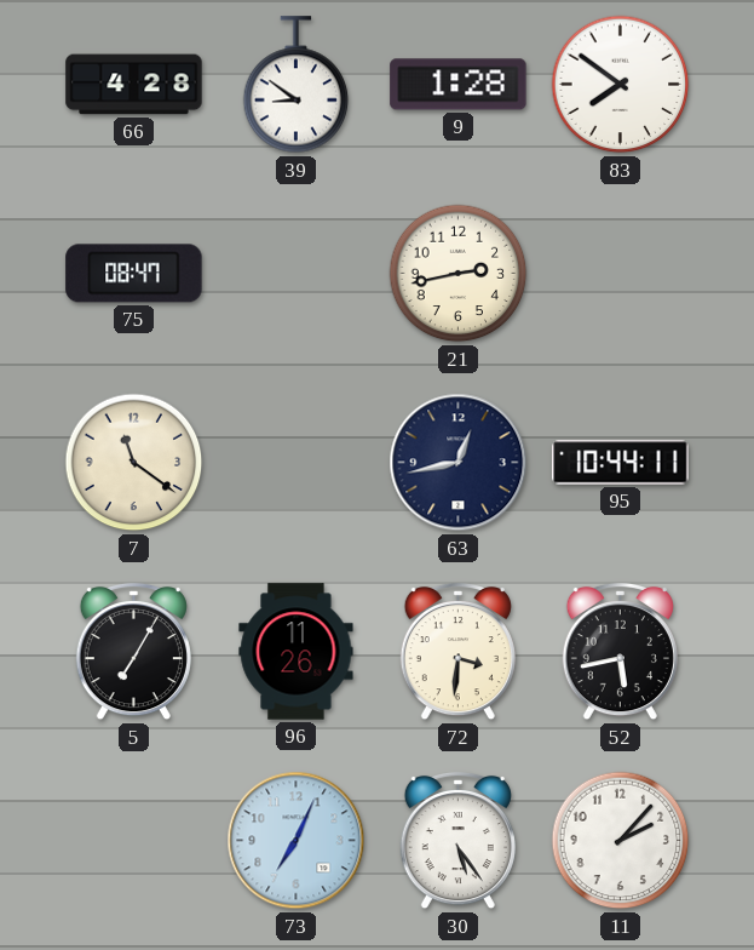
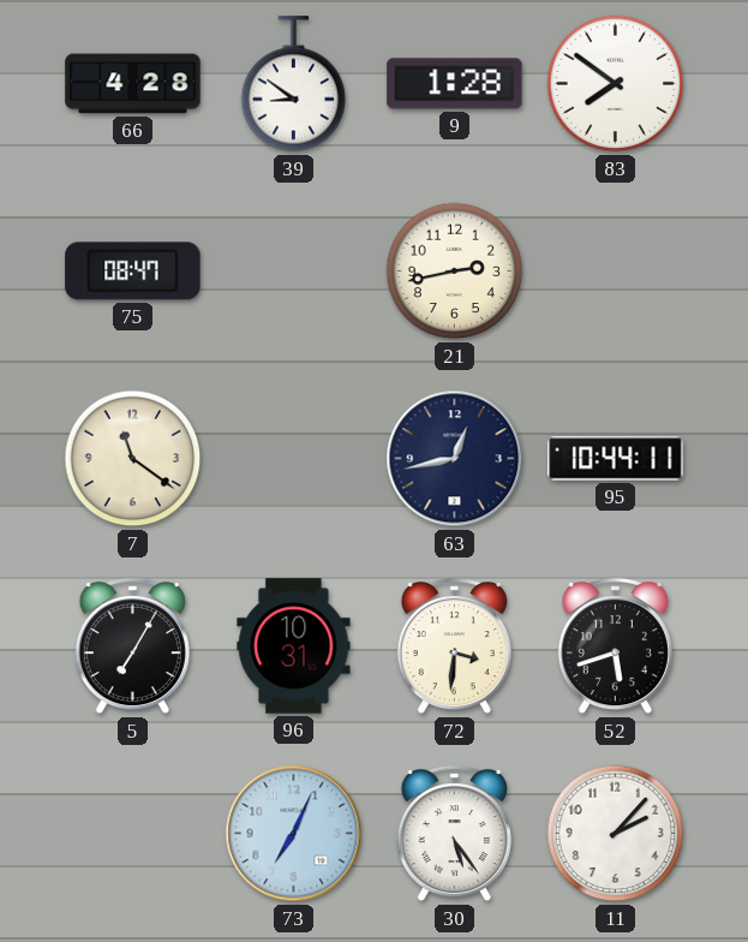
96: 11:26 -> 10:31 (294, 646)
52: 5:43 -> 5:42 (615, 646)
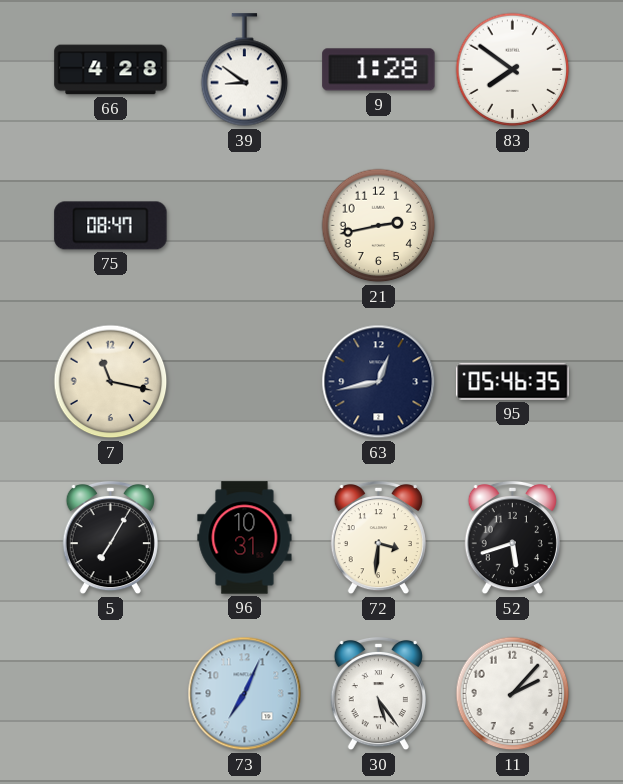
7: 11:21 -> 11:17 (111, 382)
95: 10:44 -> 05:46 (513, 382)
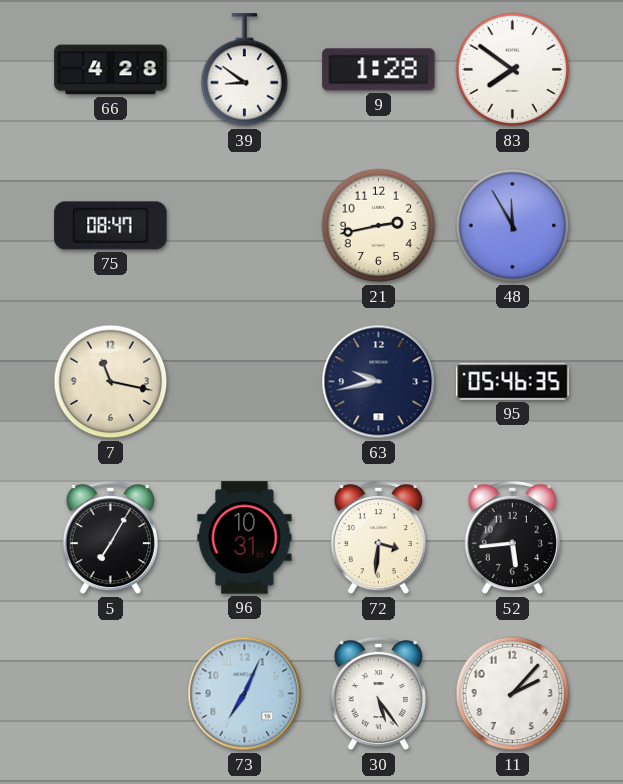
48: none -> 11:55 (513, 226)
63: 12:43 -> 9:43 (379, 382)
52: 5:42 -> 5:44 (512, 538)
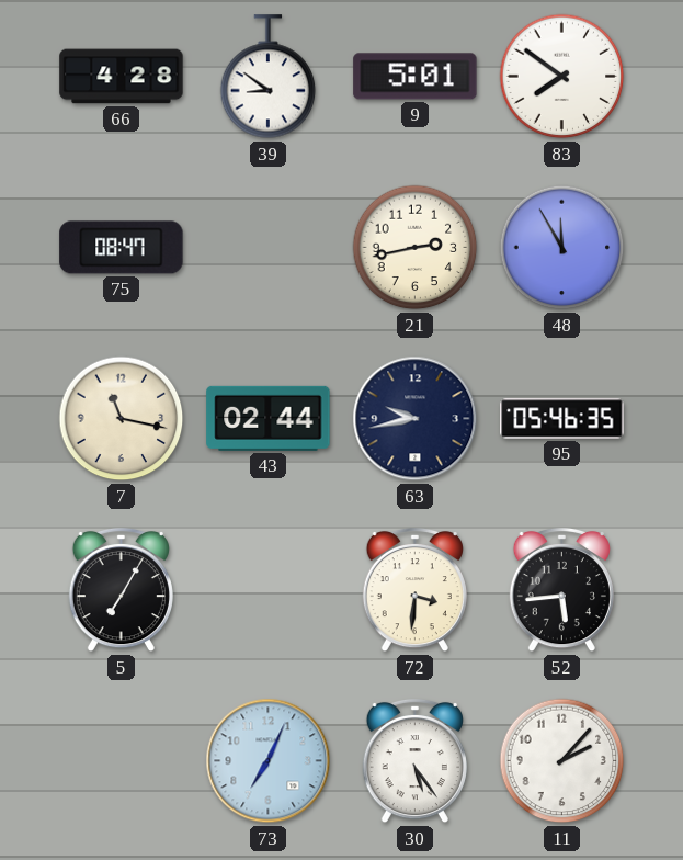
9: 1:28 -> 5:01 (416, 77)
43: none -> 02:44 (269, 418)
96: 10:31 -> none (245, 538)
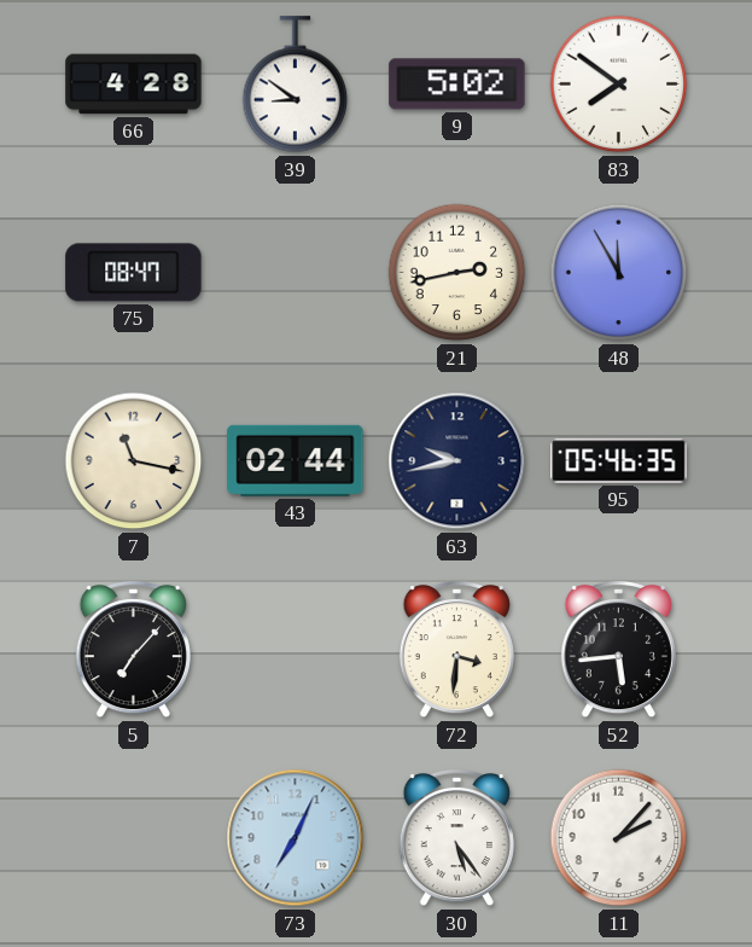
9: 5:01 -> 5:02 (457, 85)
5: 7:05 -> 7:07 (133, 650)
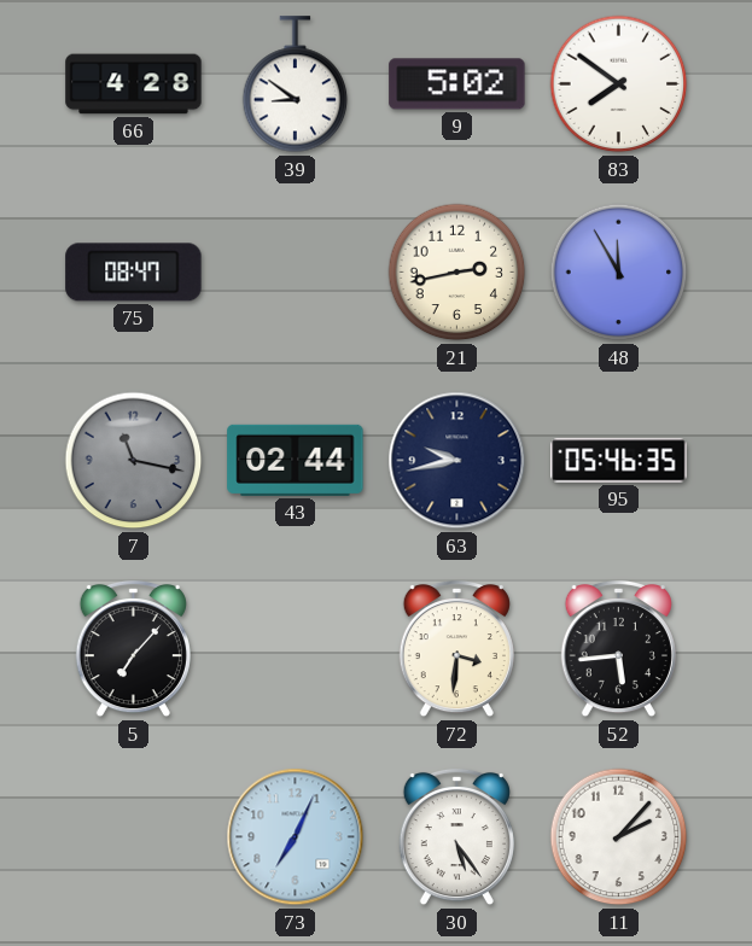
7 dial: cream -> grey (134, 461)
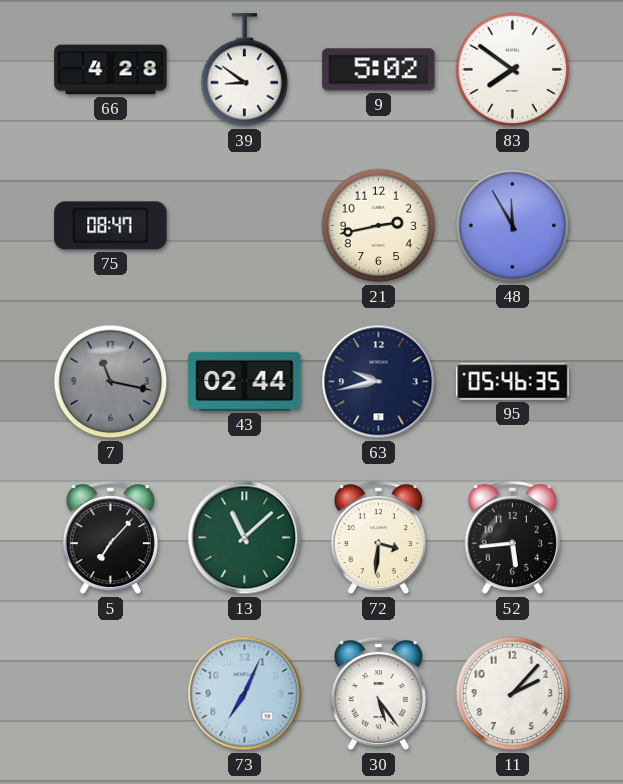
13: none -> 11:08 (245, 538)
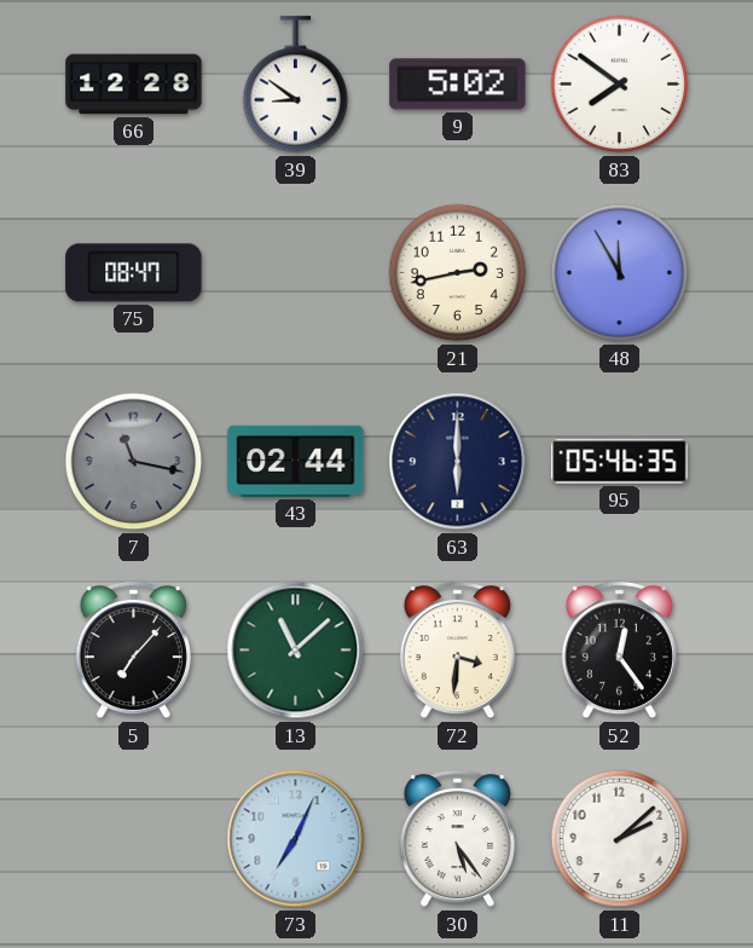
66: 4:28 -> 12:28 (134, 85)
63: 9:43 -> 6:00 (458, 462)
52: 5:44 -> 12:24 (619, 651)
11: 2:07 -> 2:08 (620, 839)
